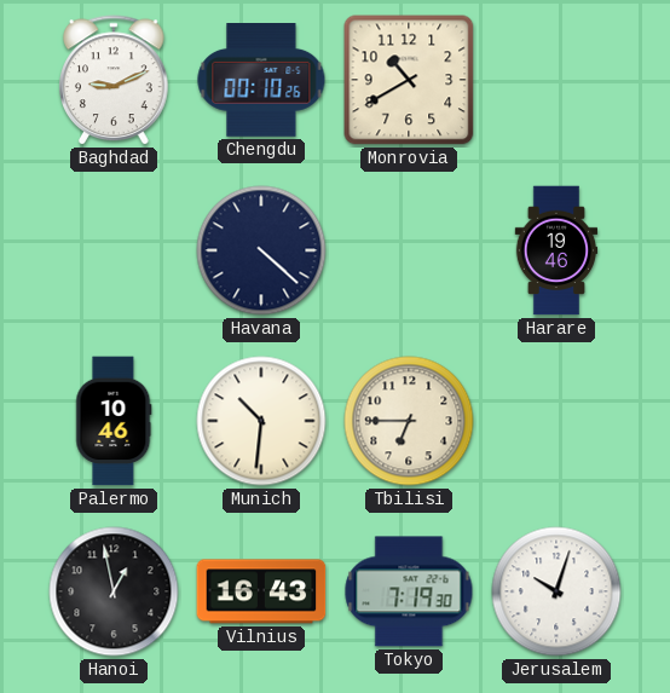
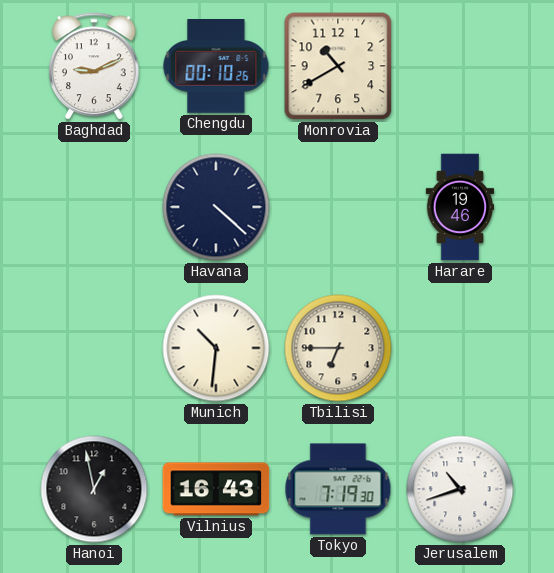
Palermo: 10:46 -> none (114, 421)
Jerusalem: 10:03 -> 10:42 (460, 489)
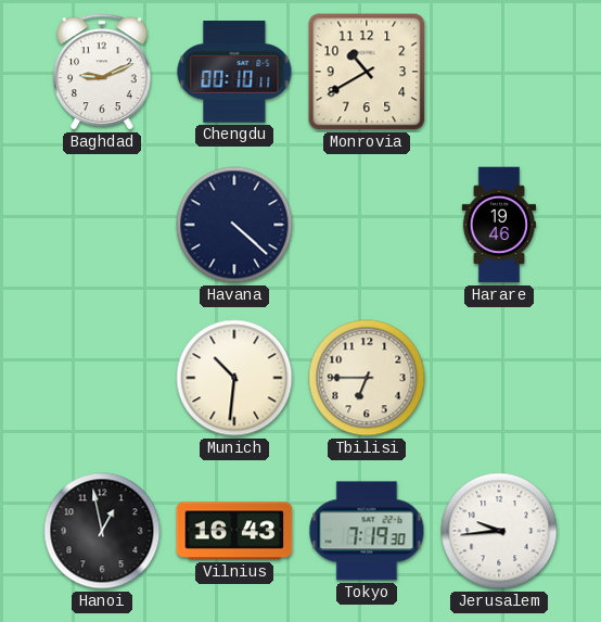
Chengdu: 00:10:26 -> 00:10:11 (234, 73)
Jerusalem: 10:42 -> 9:44 (499, 531)
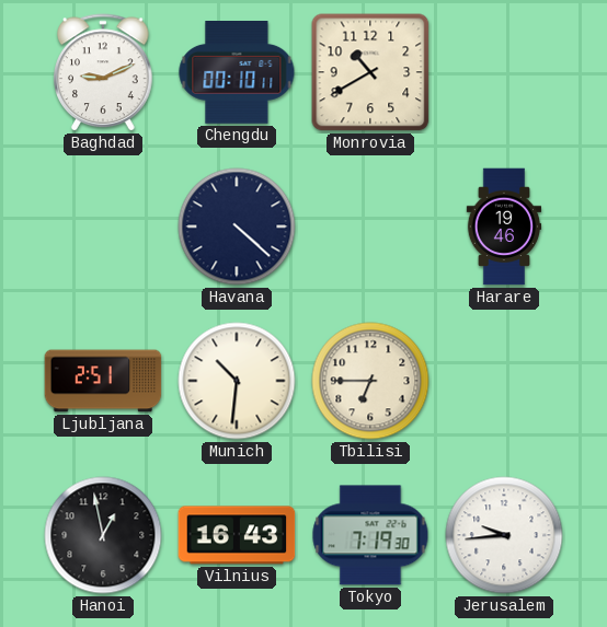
Ljubljana: none -> 2:51 (103, 381)
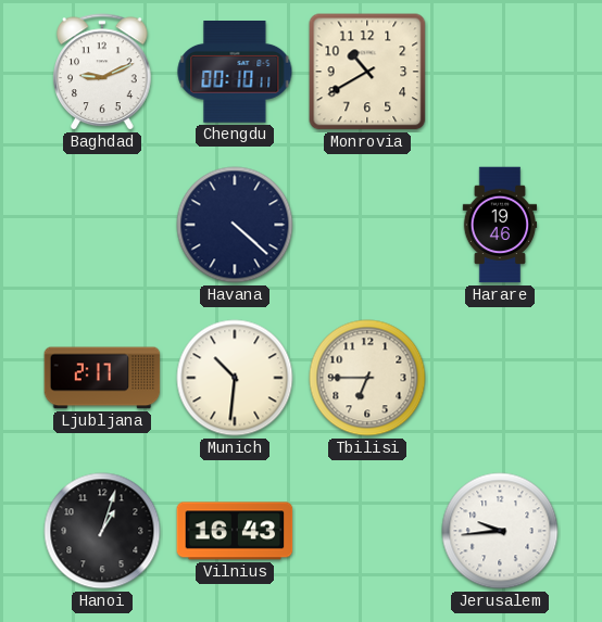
Ljubljana: 2:51 -> 2:17 (102, 378)
Hanoi: 12:58 -> 1:03 (102, 531)
Tokyo: 7:19 -> none (370, 535)
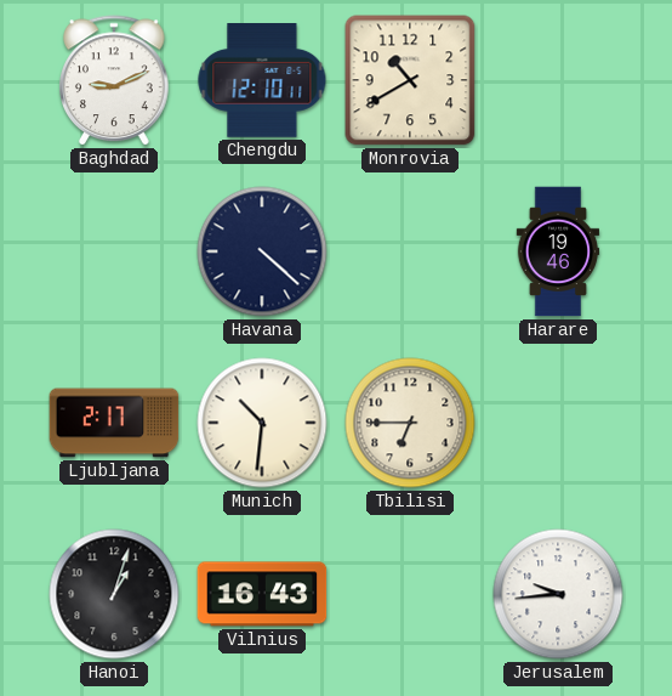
Chengdu: 00:10 -> 12:10 (262, 81)
